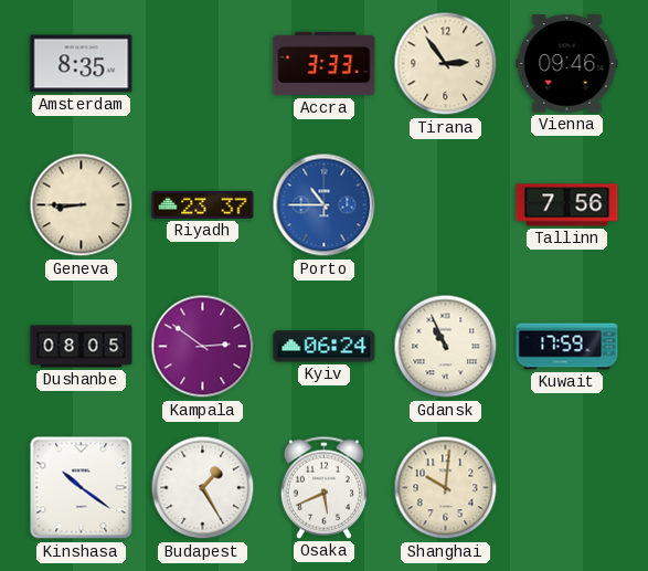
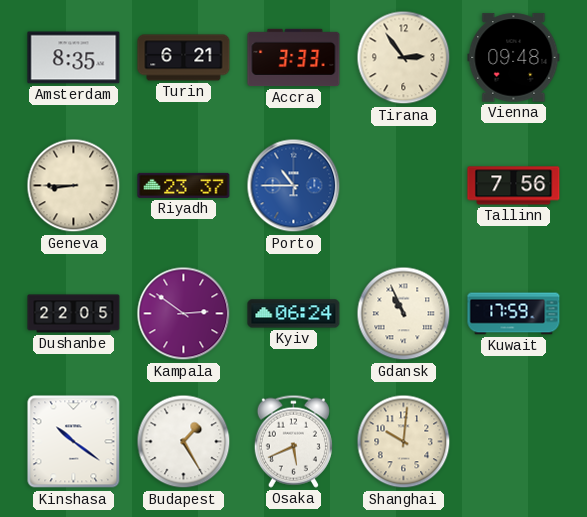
Turin: none -> 6:21 (184, 58)
Vienna: 09:46 -> 09:48 (514, 58)
Dushanbe: 08:05 -> 22:05 (74, 314)
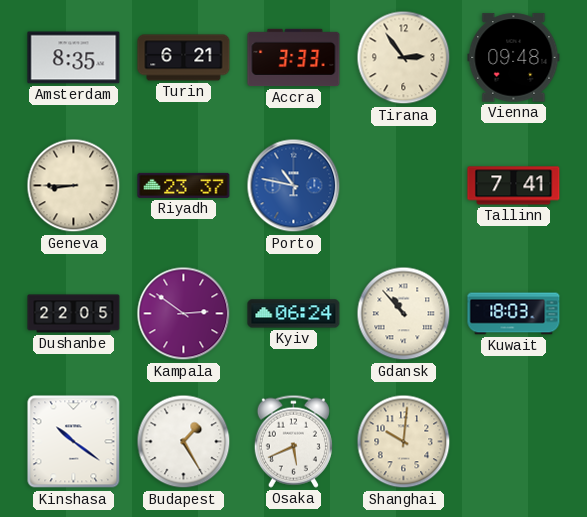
Porto: 10:45 -> 10:47 (294, 186)
Tallinn: 7:56 -> 7:41 (514, 186)
Gdansk: 10:56 -> 10:53 (404, 314)
Kuwait: 17:59 -> 18:03 (514, 314)
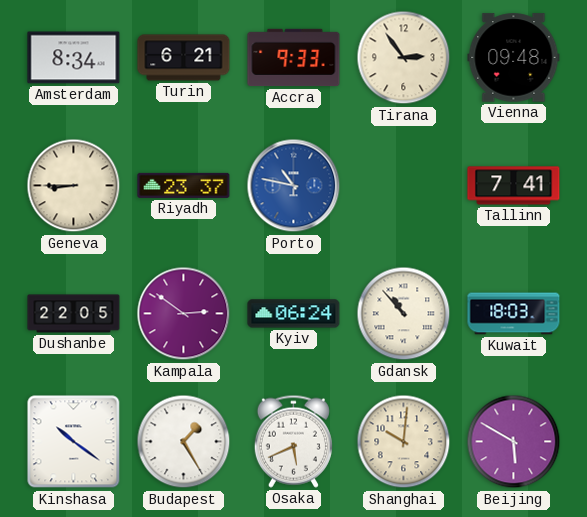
Amsterdam: 8:35 -> 8:34 (74, 58)
Accra: 3:33 -> 9:33 (294, 58)
Beijing: none -> 5:50 (514, 442)
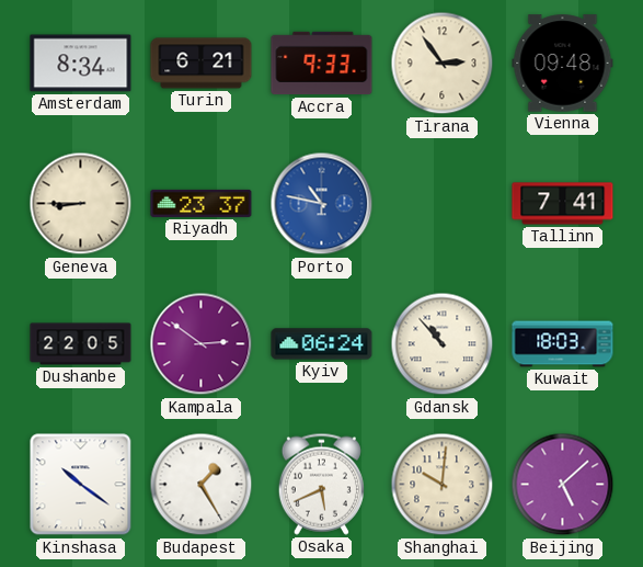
Beijing: 5:50 -> 5:08 (563, 485)
